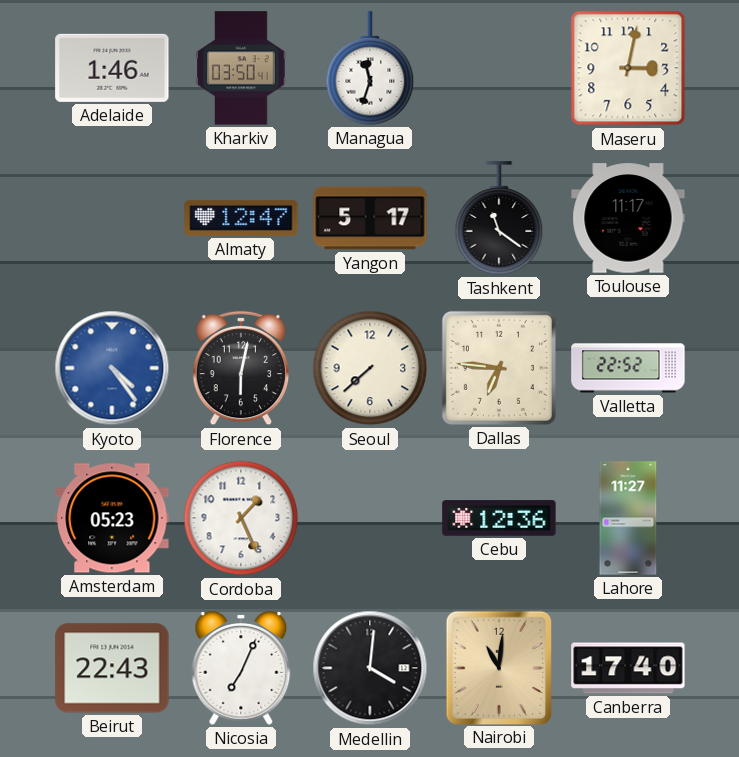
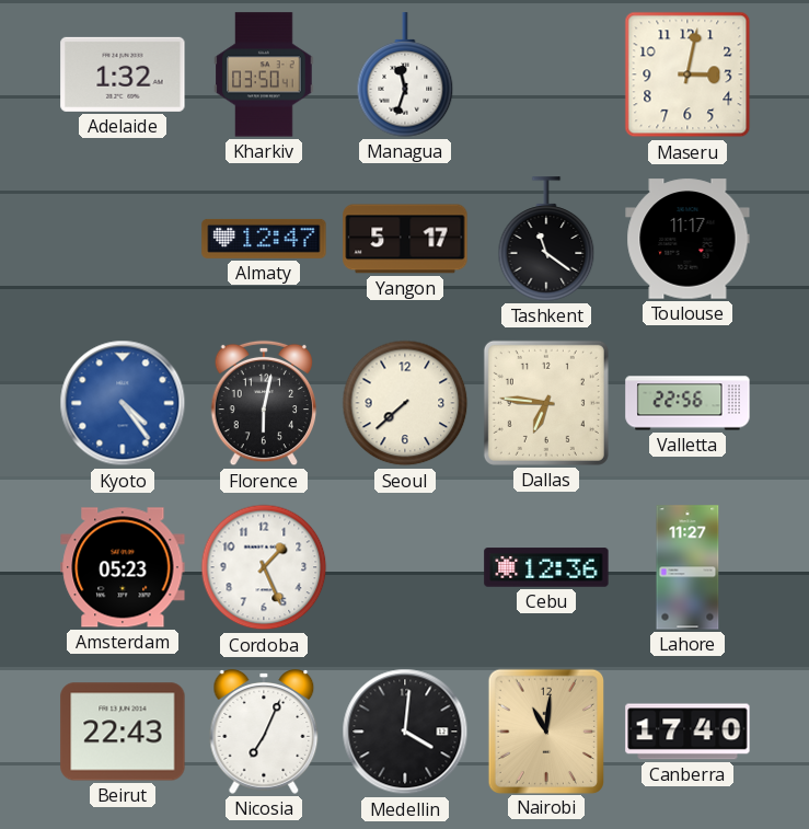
Adelaide: 1:46 -> 1:32 (123, 74)
Valletta: 22:52 -> 22:56 (687, 403)
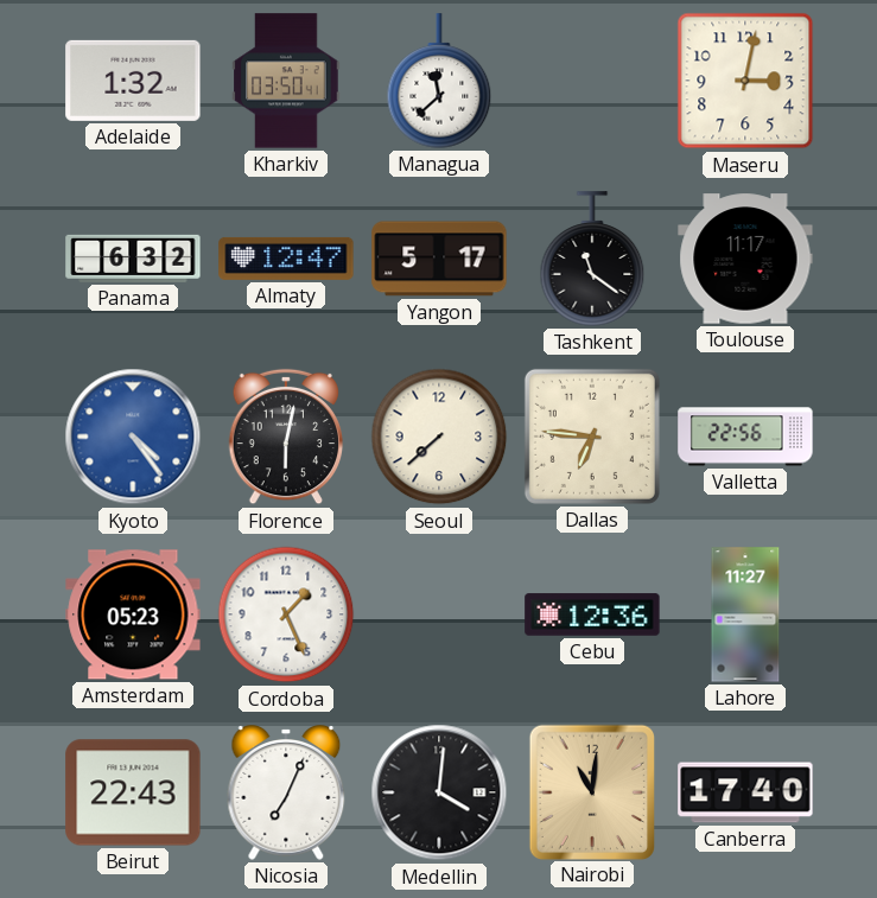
Managua: 11:33 -> 11:38 (439, 81)
Panama: none -> 6:32 (133, 259)
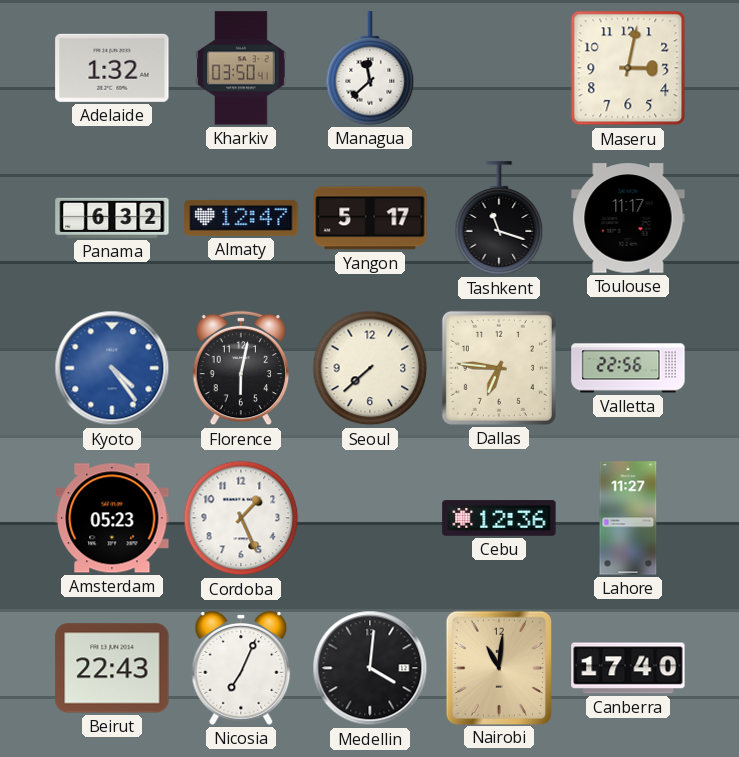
Tashkent: 11:21 -> 11:18 (499, 218)
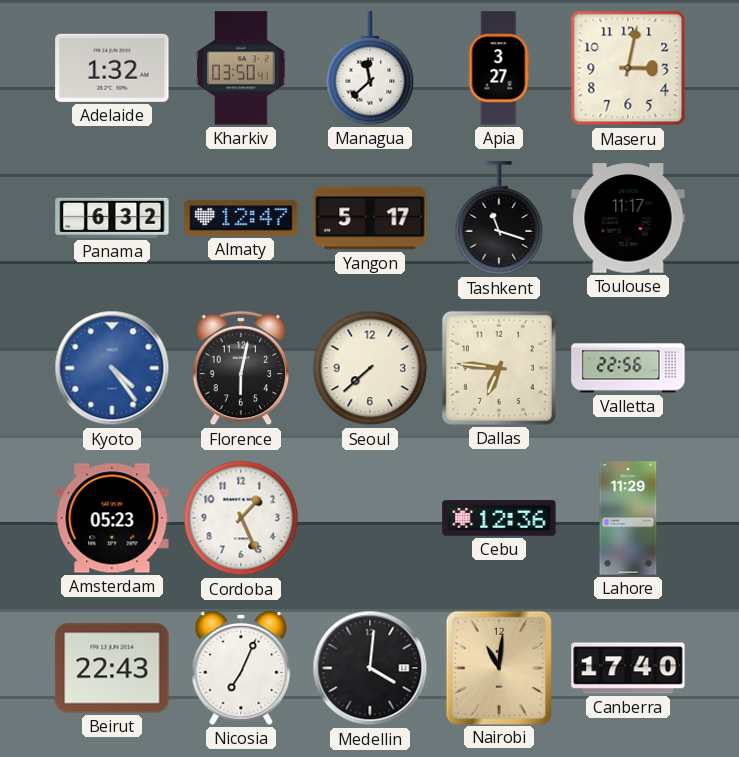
Apia: none -> 3:27 (499, 68)
Lahore: 11:27 -> 11:29 (628, 518)
